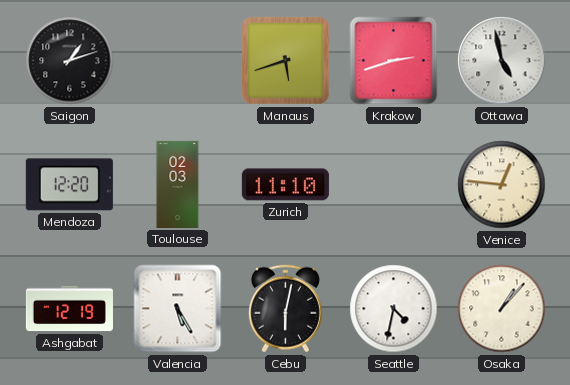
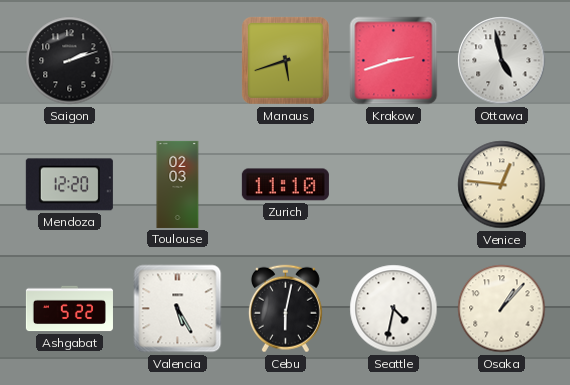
Saigon: 1:12 -> 2:12 (70, 61)
Ashgabat: 12:19 -> 5:22 (69, 309)
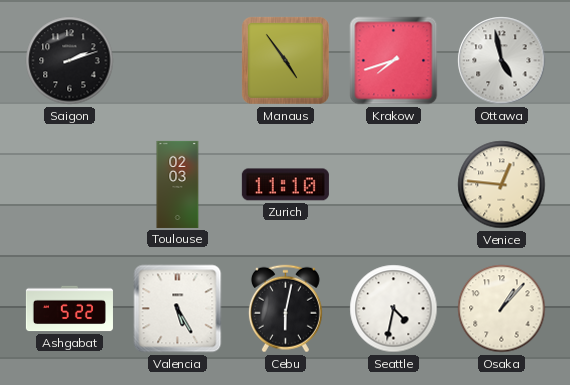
Manaus: 5:42 -> 4:54 (285, 60)
Krakow: 2:42 -> 7:42 (394, 61)
Mendoza: 12:20 -> none (69, 185)
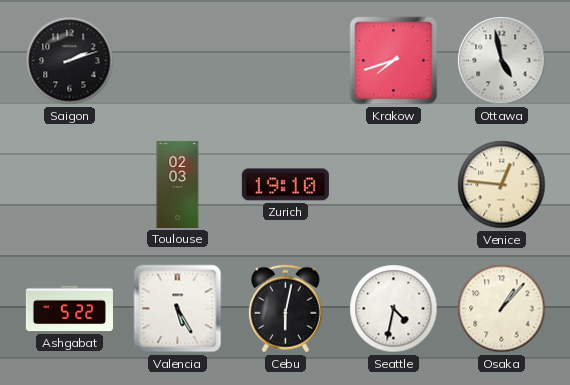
Manaus: 4:54 -> none (285, 60)
Zurich: 11:10 -> 19:10 (285, 185)
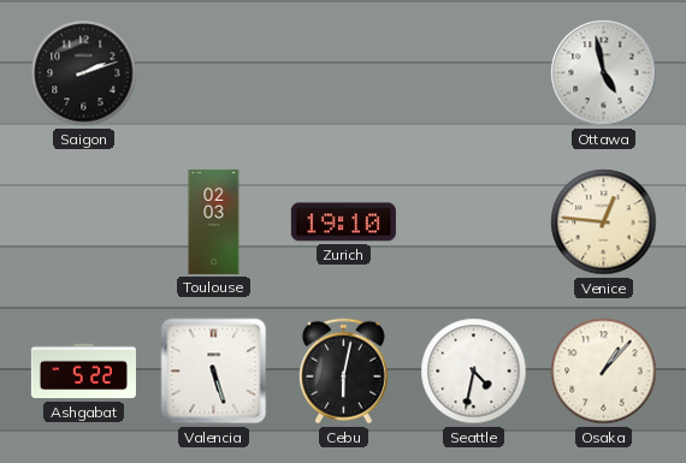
Krakow: 7:42 -> none (394, 61)
Valencia: 5:25 -> 5:27 (214, 372)
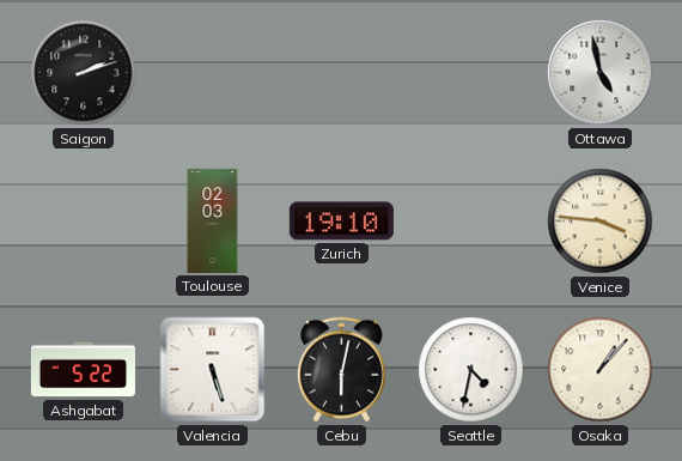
Venice: 12:46 -> 3:46 (601, 222)
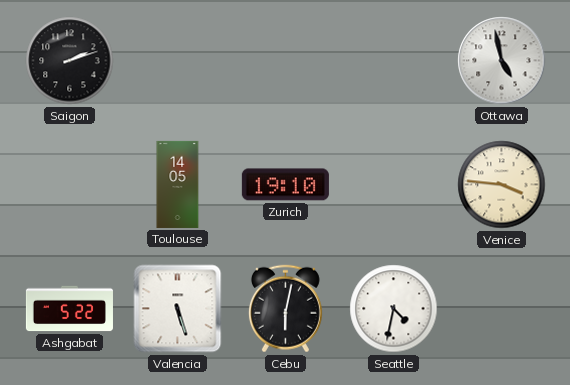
Toulouse: 02:03 -> 14:05 (178, 184)
Osaka: 1:07 -> none (601, 370)
